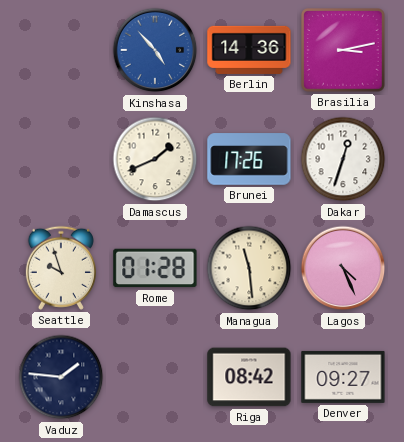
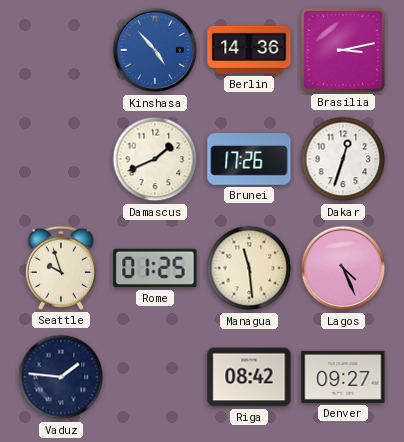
Rome: 01:28 -> 01:25 (155, 268)
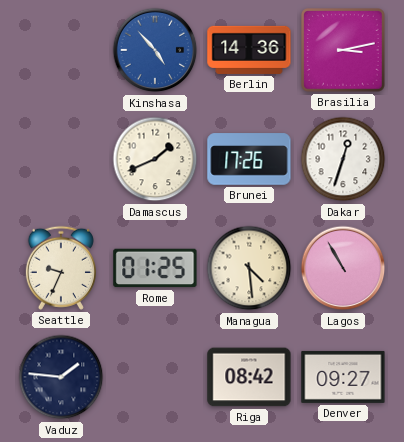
Seattle: 9:57 -> 9:34 (61, 268)
Managua: 11:29 -> 4:29 (249, 268)
Lagos: 4:26 -> 10:55 (343, 268)
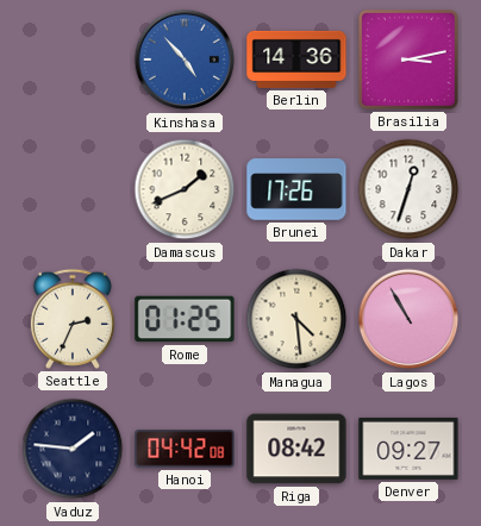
Seattle: 9:34 -> 2:34 (73, 319)
Hanoi: none -> 04:42 (185, 449)
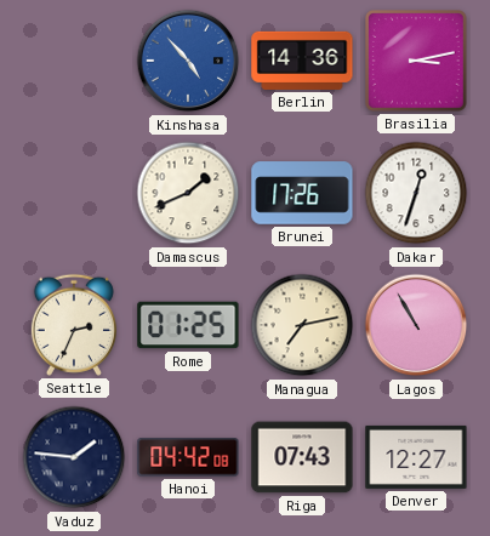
Managua: 4:29 -> 7:13 (302, 325)
Riga: 08:42 -> 07:43 (302, 457)
Denver: 09:27 -> 12:27 (416, 457)
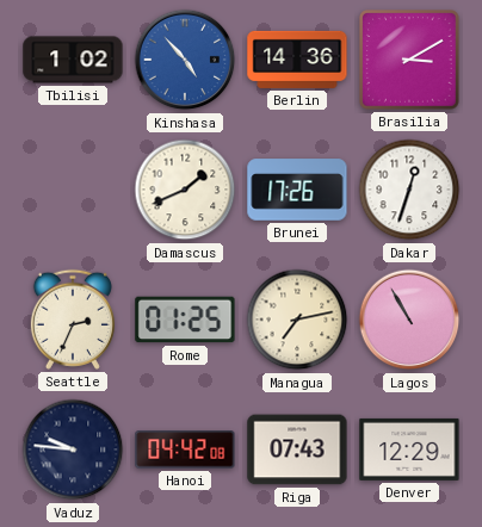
Tbilisi: none -> 1:02 (73, 60)
Brasilia: 3:13 -> 3:10 (410, 61)
Vaduz: 1:46 -> 9:46 (73, 449)
Denver: 12:27 -> 12:29 (409, 449)
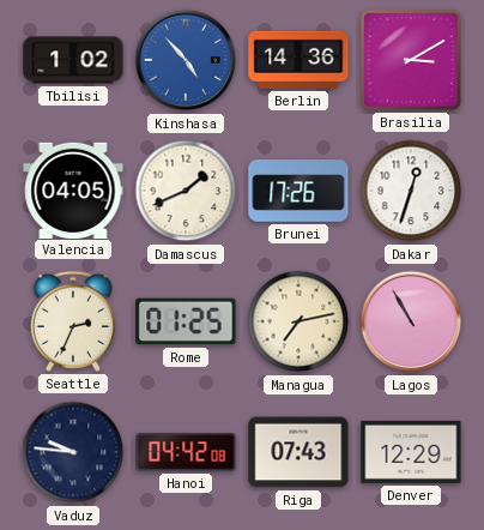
Valencia: none -> 04:05 (73, 189)
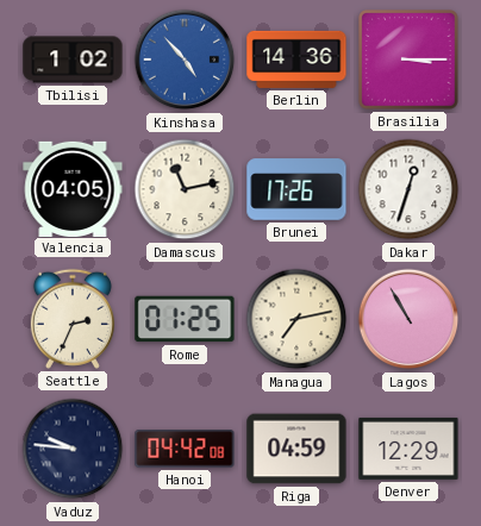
Brasilia: 3:10 -> 3:15 (410, 61)
Damascus: 1:41 -> 11:13 (185, 189)
Riga: 07:43 -> 04:59 (296, 449)
